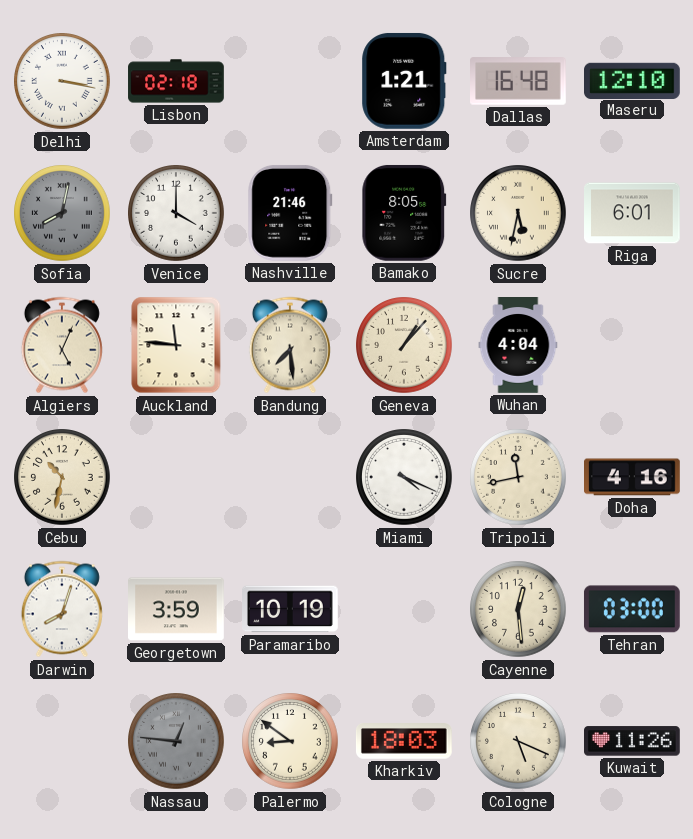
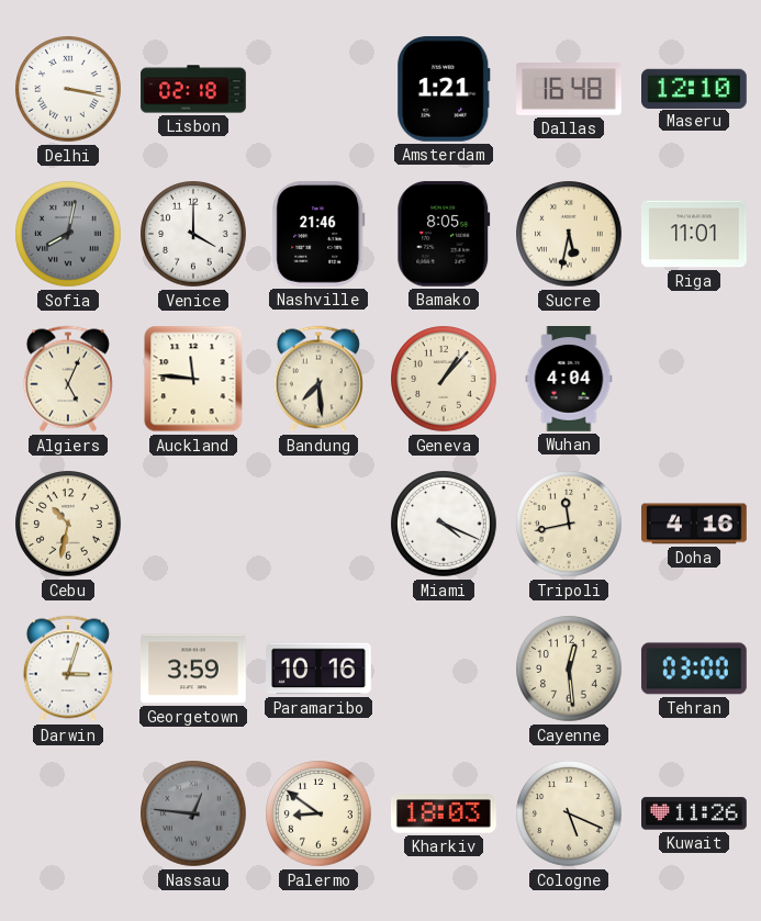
Riga: 6:01 -> 11:01 (695, 234)
Darwin: 8:03 -> 3:03 (68, 669)
Paramaribo: 10:19 -> 10:16 (320, 669)
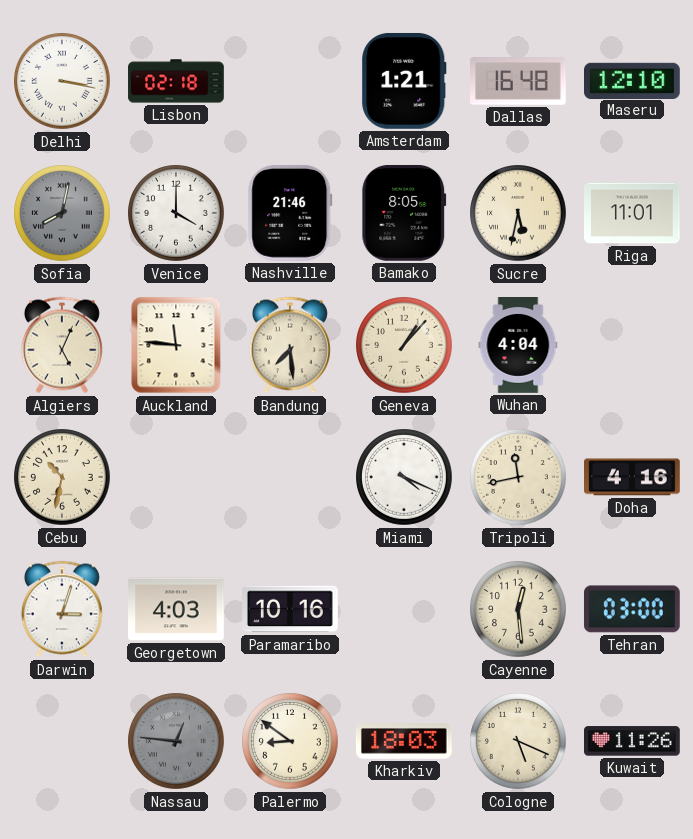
Georgetown: 3:59 -> 4:03 (177, 609)
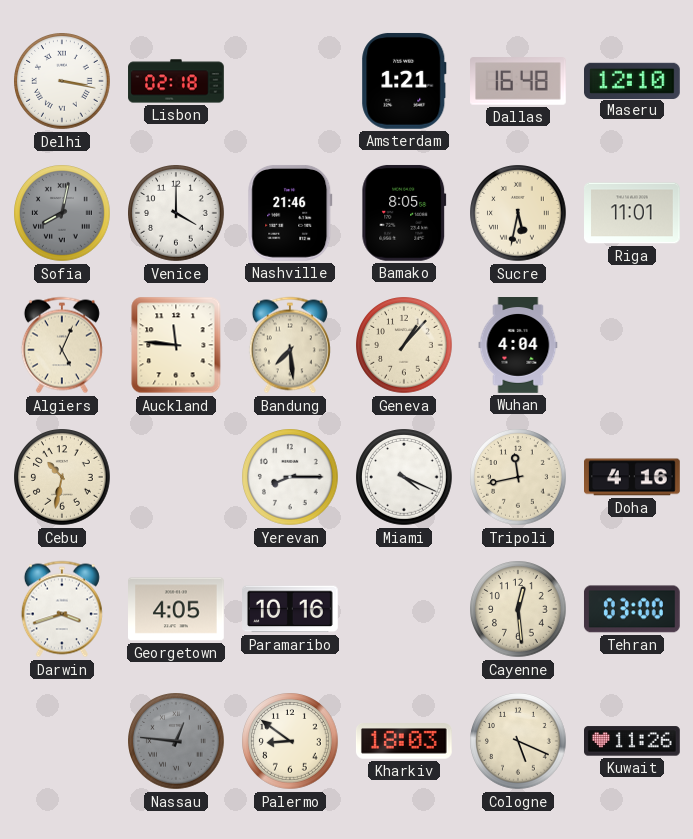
Yerevan: none -> 8:15 (290, 477)
Darwin: 3:03 -> 3:42 (62, 609)
Georgetown: 4:03 -> 4:05 (177, 609)
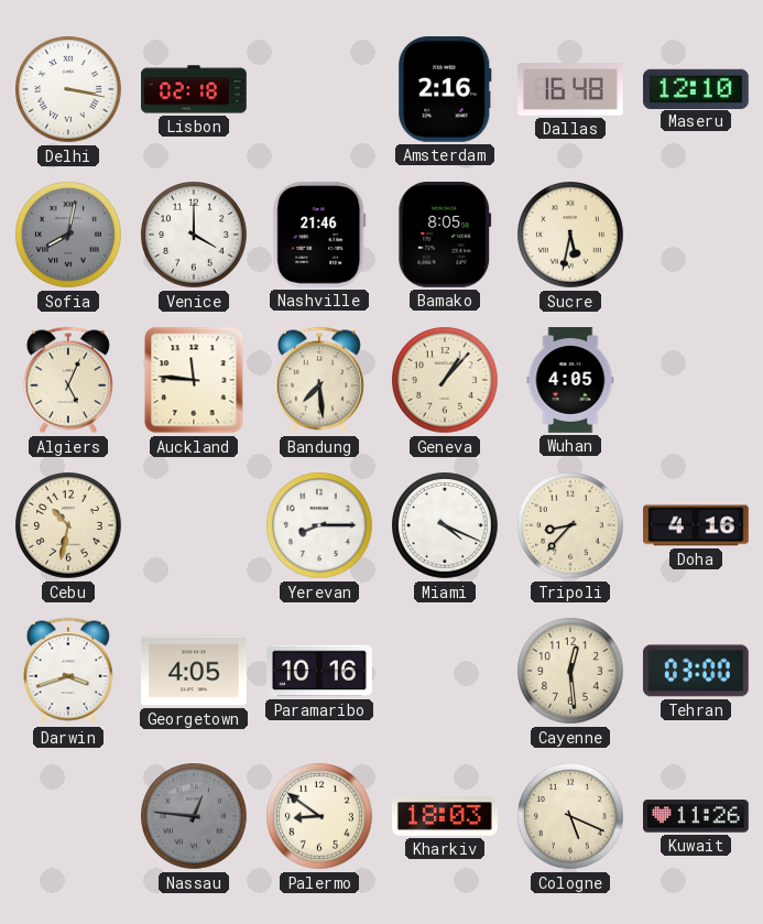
Amsterdam: 1:21 -> 2:16 (445, 89)
Riga: 11:01 -> none (633, 213)
Wuhan: 4:04 -> 4:05 (570, 381)
Tripoli: 11:43 -> 8:37 (570, 525)
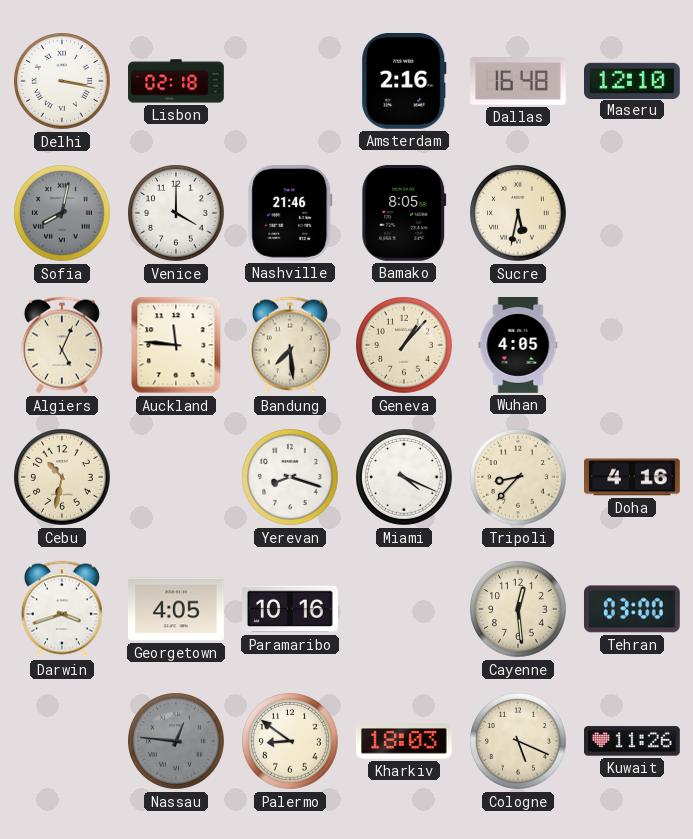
Yerevan: 8:15 -> 8:18 (290, 477)
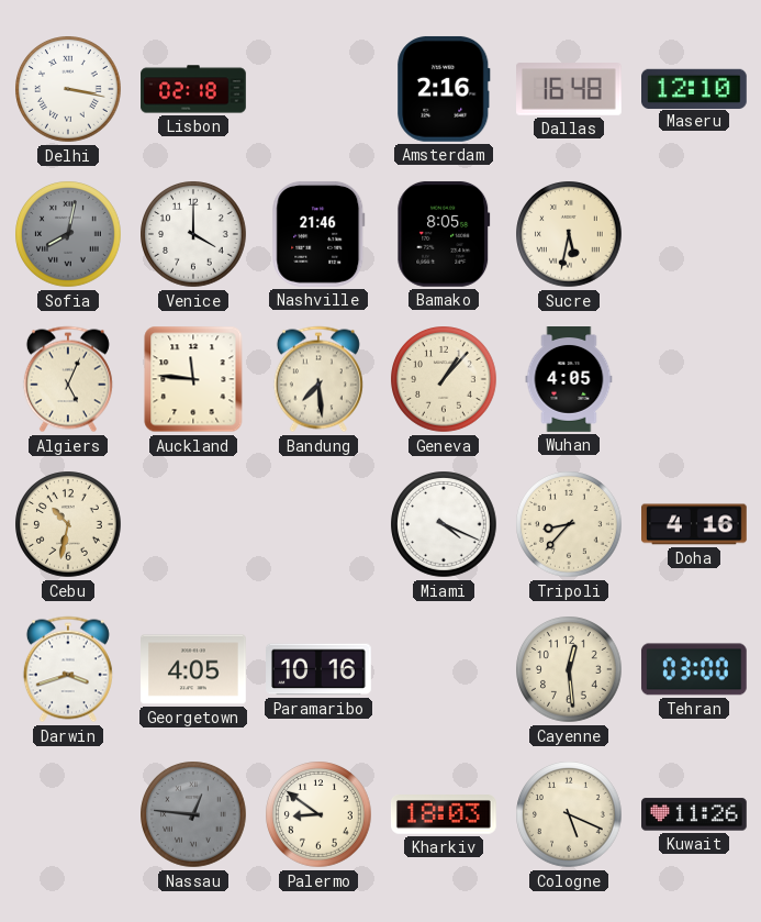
Yerevan: 8:18 -> none (290, 477)
